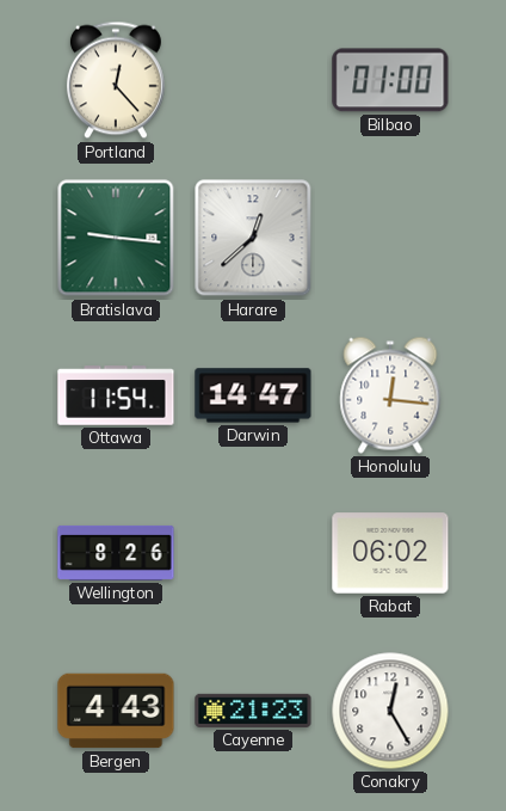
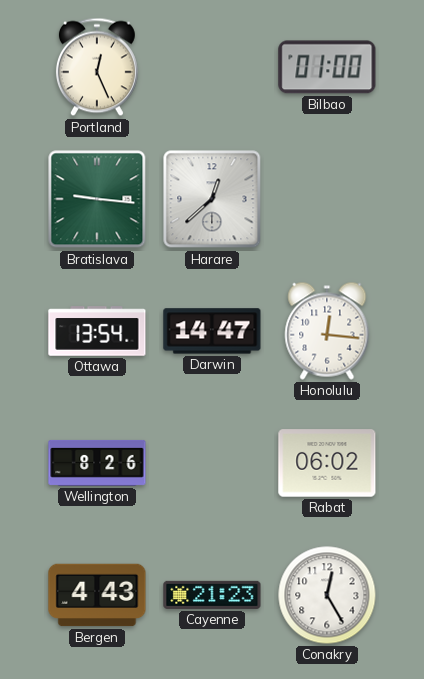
Portland: 12:23 -> 12:26 (97, 67)
Ottawa: 11:54 -> 13:54 (97, 331)
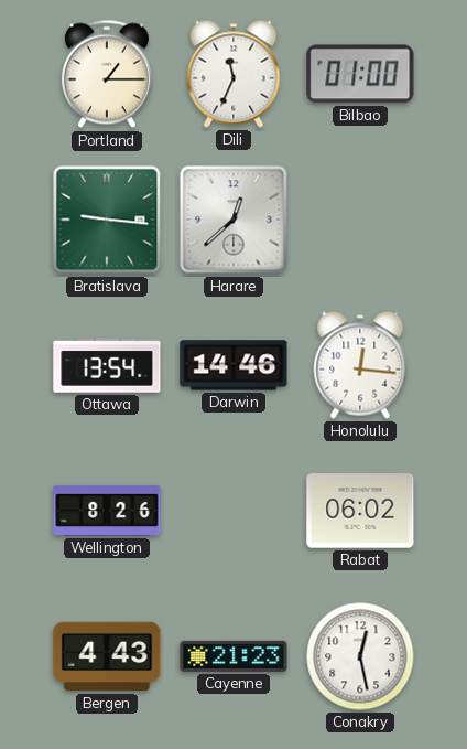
Portland: 12:26 -> 1:15 (107, 74)
Dili: none -> 11:34 (233, 74)
Darwin: 14:47 -> 14:46 (233, 365)
Conakry: 12:25 -> 12:28 (360, 656)
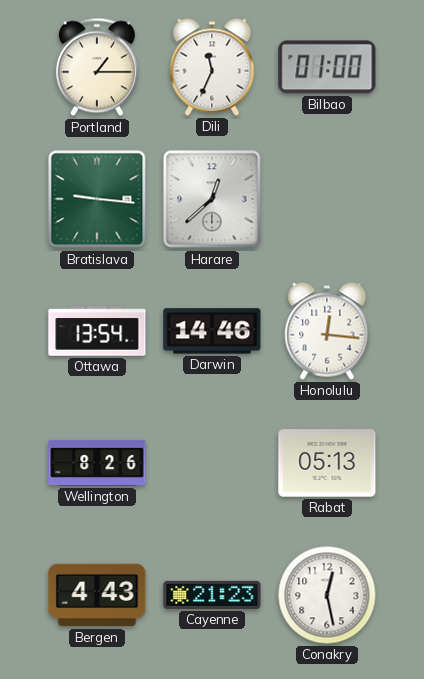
Rabat: 06:02 -> 05:13 (327, 463)
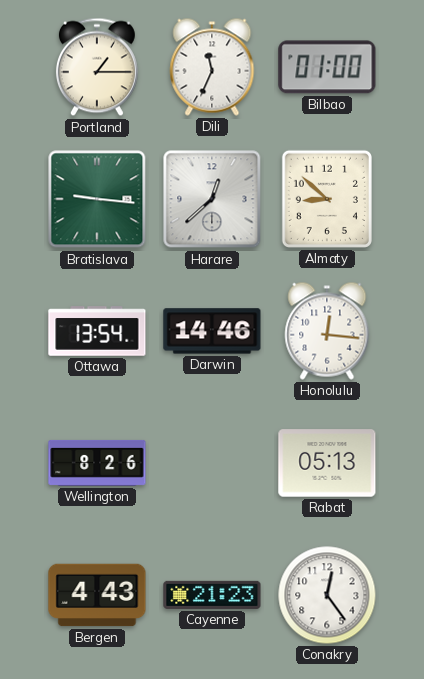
Almaty: none -> 8:52 (327, 199)
Conakry: 12:28 -> 12:24 (327, 595)
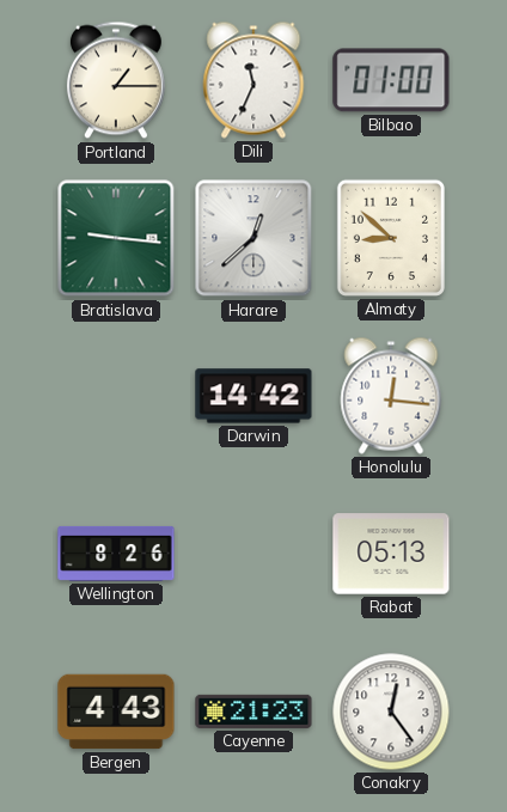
Ottawa: 13:54 -> none (97, 331)
Darwin: 14:46 -> 14:42 (253, 396)
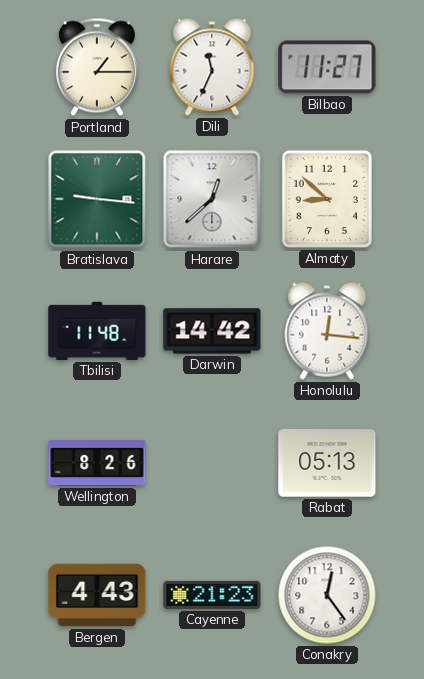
Bilbao: 01:00 -> 11:27 (327, 67)
Tbilisi: none -> 11:48 (97, 331)
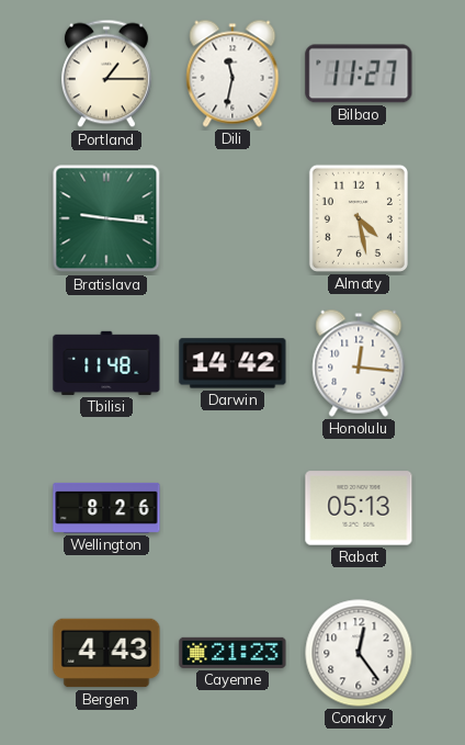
Dili: 11:34 -> 11:32 (232, 74)
Harare: 12:38 -> none (212, 199)
Almaty: 8:52 -> 4:28 (359, 218)
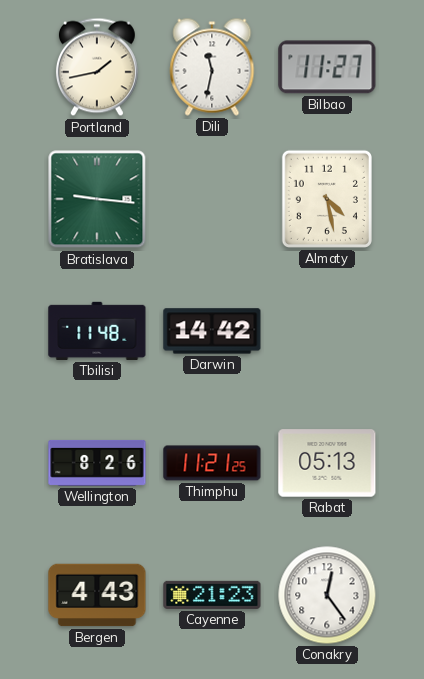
Portland: 1:15 -> 1:43 (97, 67)
Honolulu: 12:16 -> none (359, 363)
Thimphu: none -> 11:21 (212, 463)
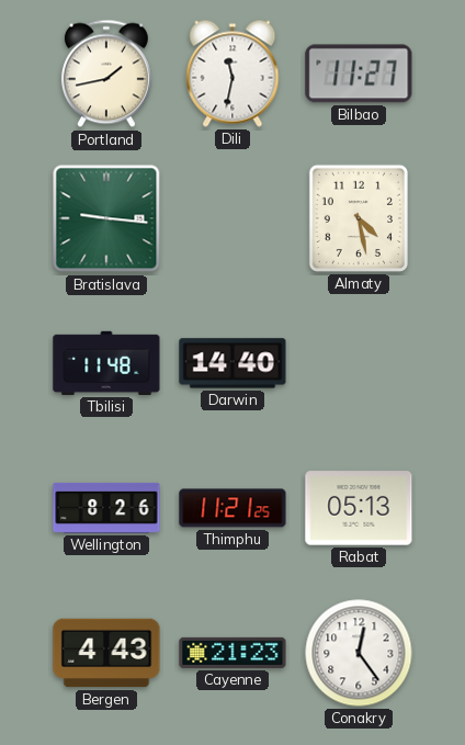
Darwin: 14:42 -> 14:40 (232, 363)
